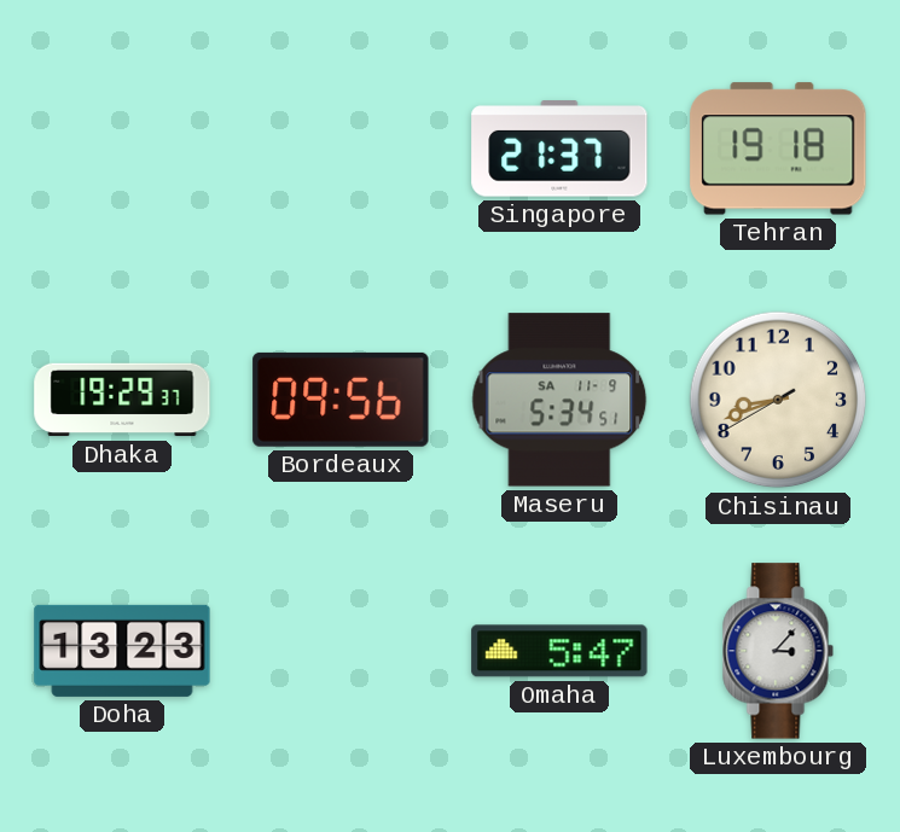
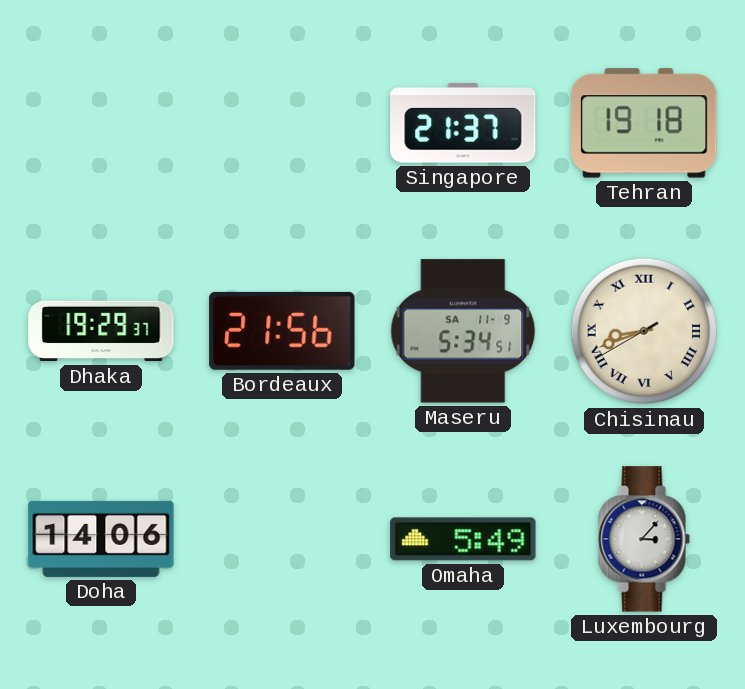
Bordeaux: 09:56 -> 21:56 (282, 331)
Chisinau numerals: Arabic -> Roman (644, 331)
Doha: 13:23 -> 14:06 (101, 539)
Omaha: 5:47 -> 5:49 (463, 539)
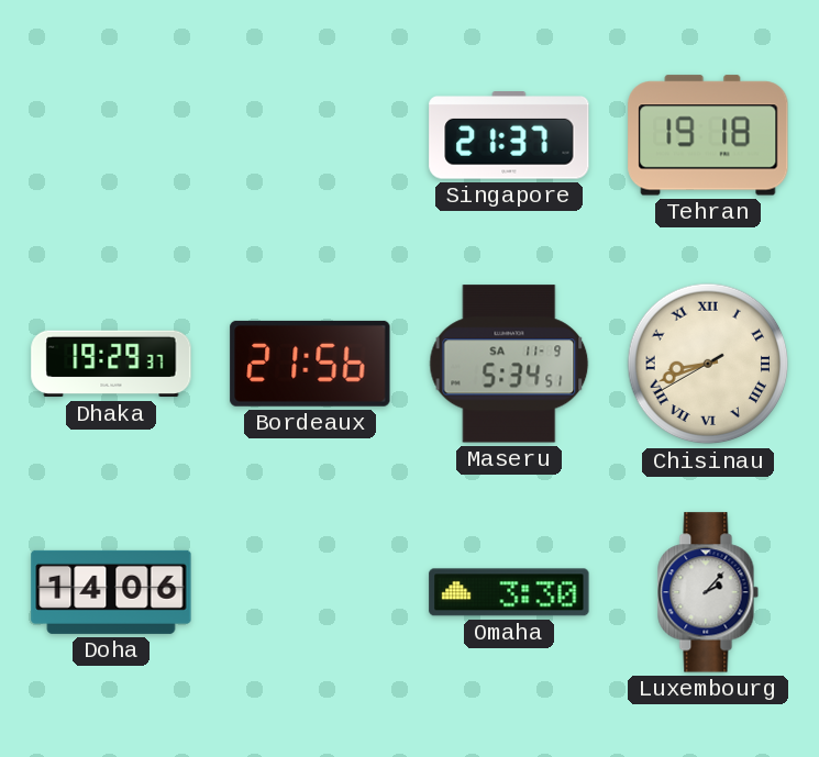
Omaha: 5:49 -> 3:30 (509, 592)
Luxembourg: 3:07 -> 2:07 (708, 592)
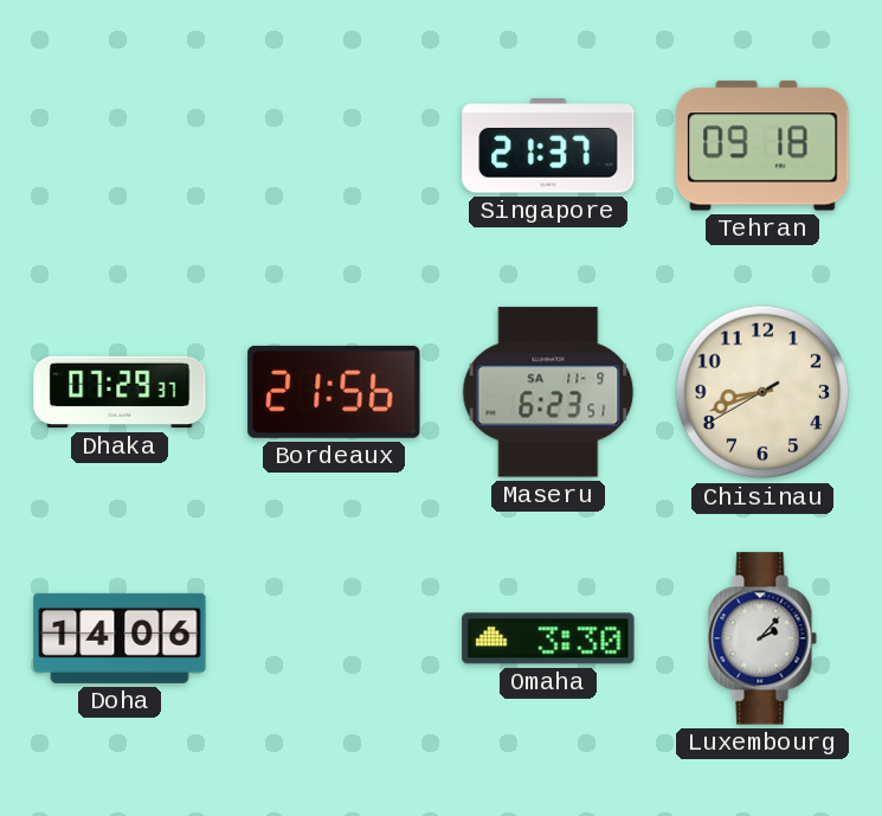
Tehran: 19:18 -> 09:18 (762, 146)
Dhaka: 19:29 -> 07:29 (120, 392)
Maseru: 5:34 -> 6:23 (548, 392)
Chisinau numerals: Roman -> Arabic (762, 392)
